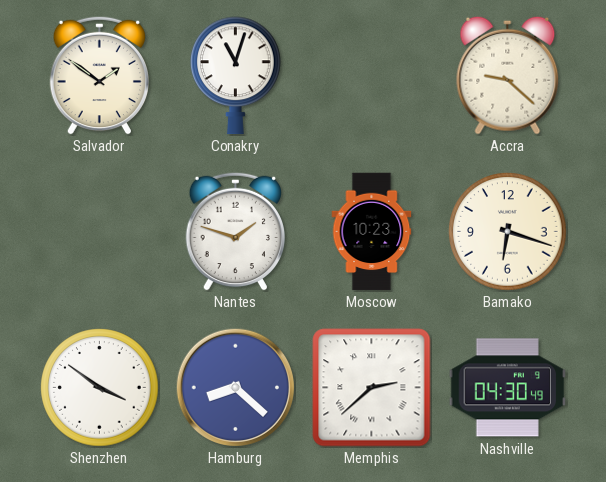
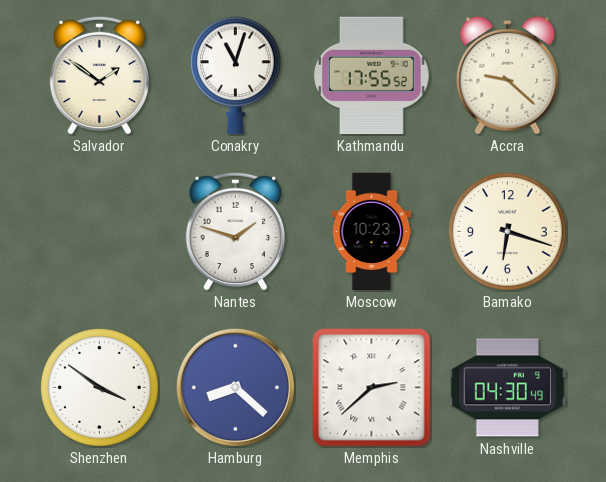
Kathmandu: none -> 17:55 (372, 76)
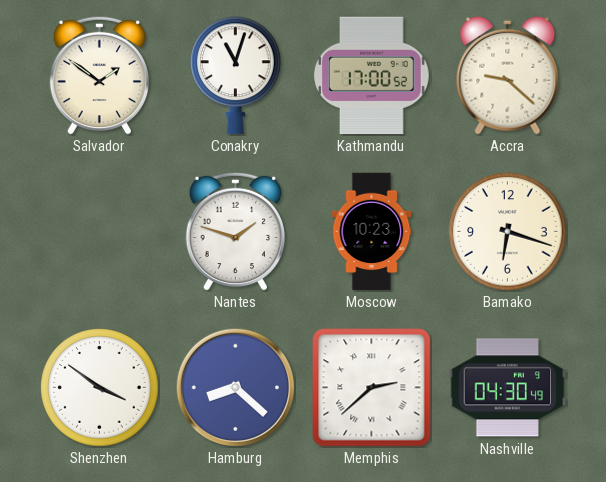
Kathmandu: 17:55 -> 17:00 (372, 76)
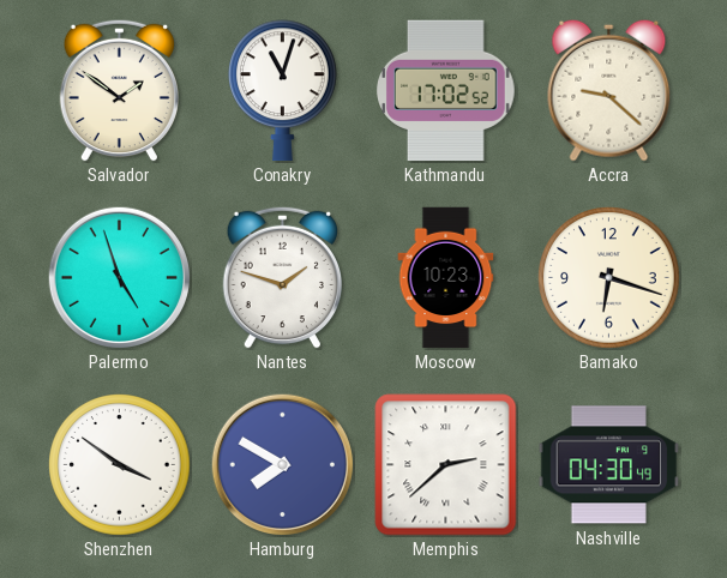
Kathmandu: 17:00 -> 17:02 (446, 91)
Palermo: none -> 4:57 (119, 277)
Hamburg: 8:22 -> 7:50 (282, 464)
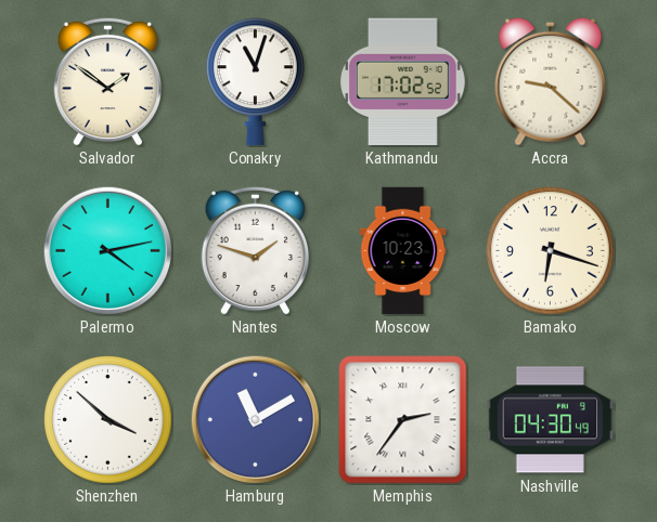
Palermo: 4:57 -> 4:13 (107, 250)
Shenzhen: 3:51 -> 3:52 (108, 420)
Hamburg: 7:50 -> 11:10 (255, 419)
Memphis: 2:38 -> 2:36 (403, 420)
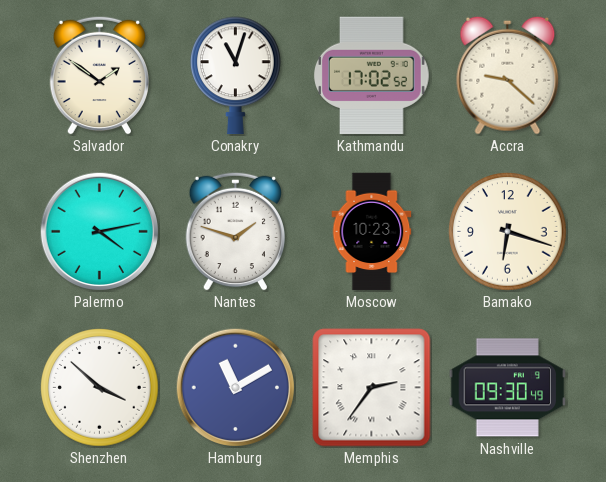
Nashville: 04:30 -> 09:30 (508, 388)
